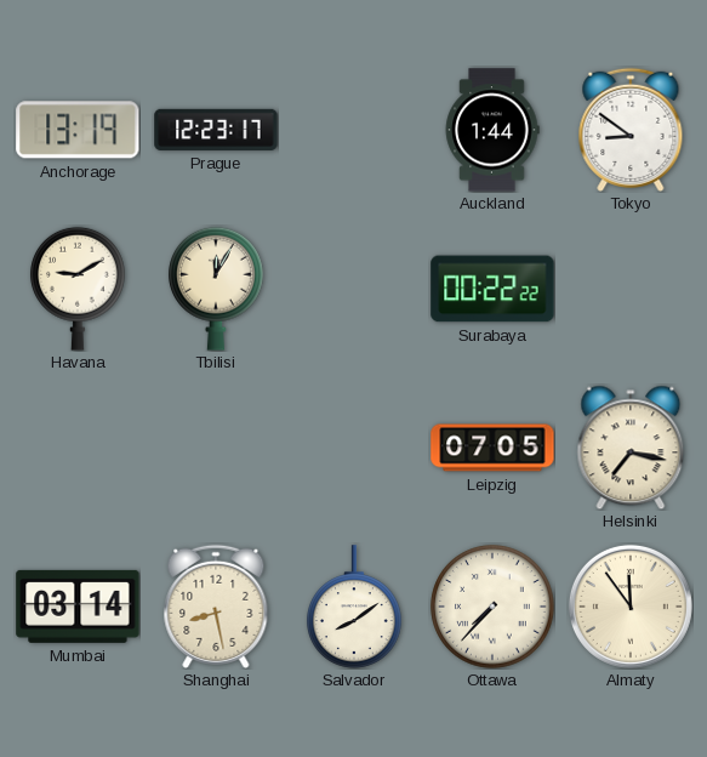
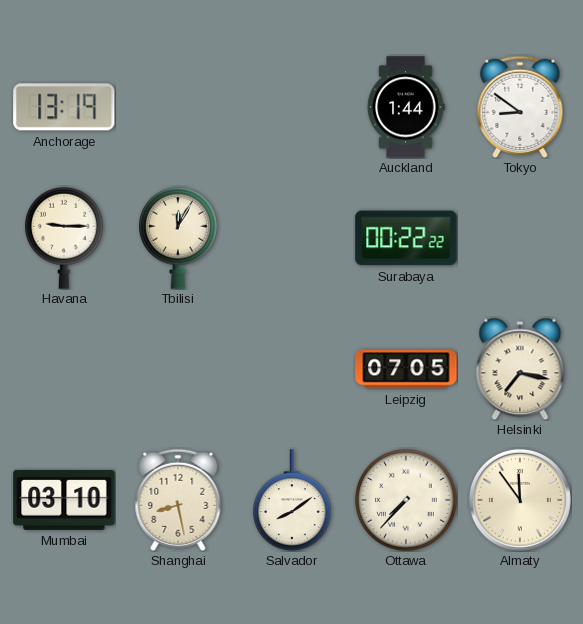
Prague: 12:23 -> none (216, 130)
Havana: 9:10 -> 9:15 (65, 238)
Mumbai: 03:14 -> 03:10 (64, 500)
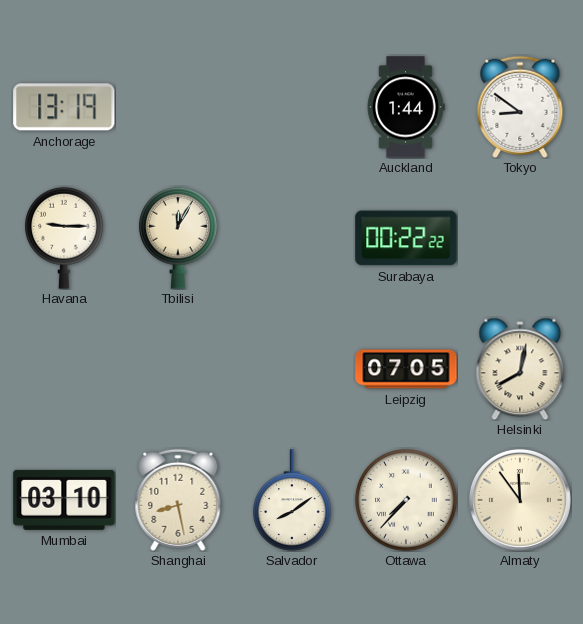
Helsinki: 7:17 -> 8:02 (520, 369)
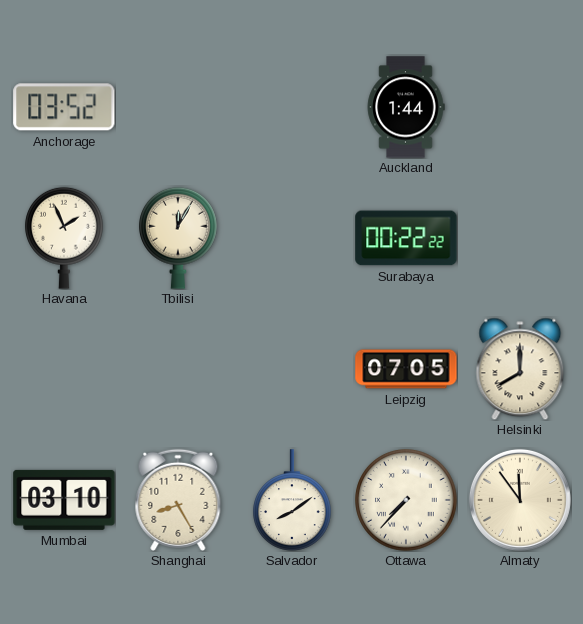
Anchorage: 13:19 -> 03:52 (64, 107)
Tokyo: 8:51 -> none (520, 107)
Havana: 9:15 -> 1:56 (65, 238)
Helsinki: 8:02 -> 8:00 (520, 369)
Shanghai: 8:28 -> 8:25 (178, 500)
